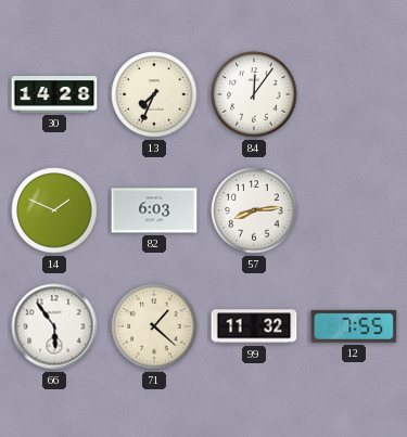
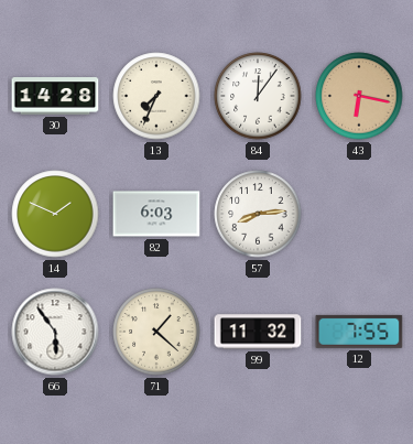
43: none -> 6:17 (359, 96)
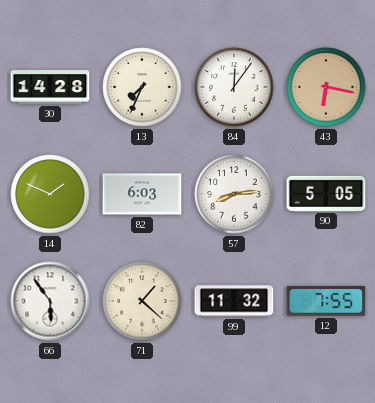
90: none -> 5:05 (326, 193)
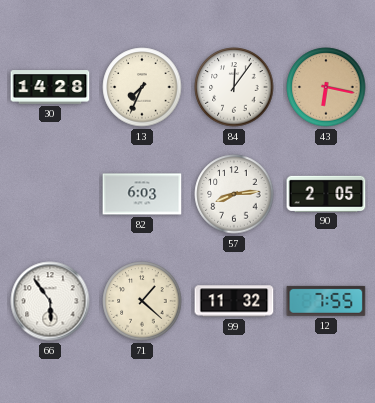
14: 1:49 -> none (50, 194)
90: 5:05 -> 2:05 (326, 193)
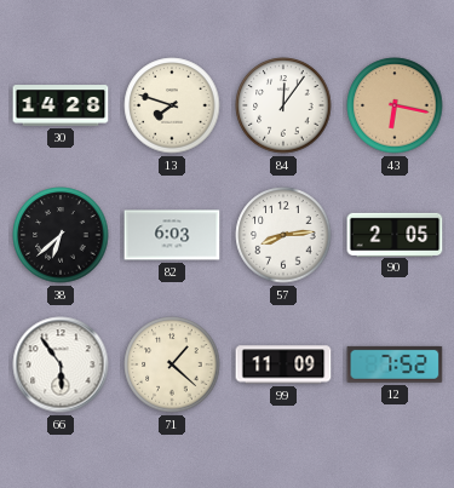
13: 7:34 -> 7:48 (172, 105)
38: none -> 6:38 (61, 235)
99: 11:32 -> 11:09 (283, 364)
12: 7:55 -> 7:52 (395, 364)
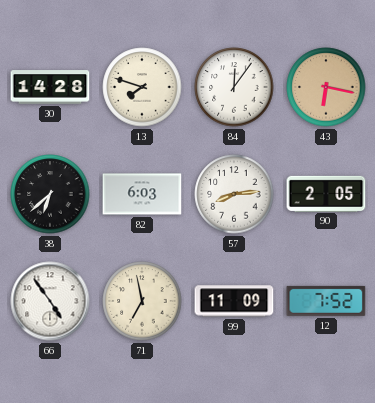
66: 5:54 -> 4:54 (50, 301)
71: 1:22 -> 6:58 (142, 301)
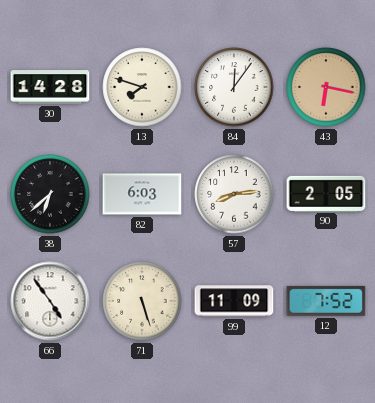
71: 6:58 -> 5:27 (142, 301)
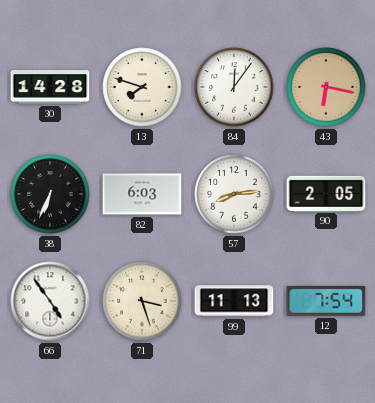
38: 6:38 -> 6:34 (50, 194)
71: 5:27 -> 3:27 (142, 301)
99: 11:09 -> 11:13 (234, 301)
12: 7:52 -> 7:54 (326, 301)
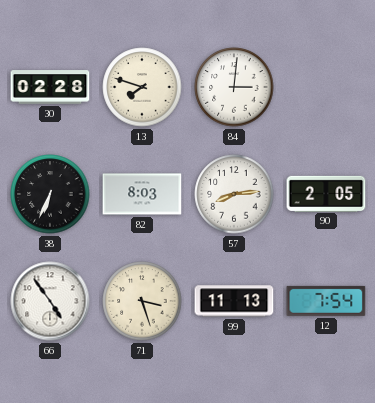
30: 14:28 -> 02:28 (50, 87)
84: 12:06 -> 3:01 (234, 87)
43: 6:17 -> none (326, 87)
82: 6:03 -> 8:03 (142, 194)
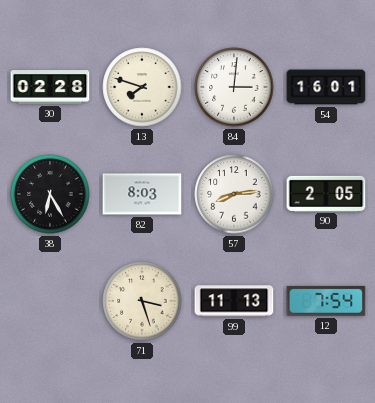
54: none -> 16:01 (326, 87)
38: 6:34 -> 6:25 (50, 194)
66: 4:54 -> none (50, 301)
